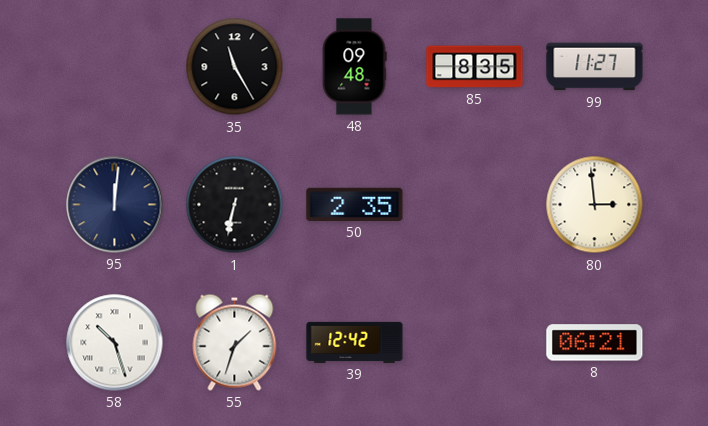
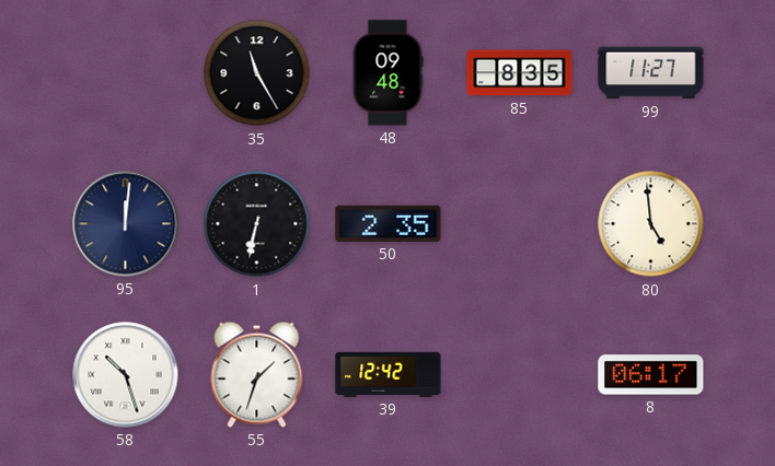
80: 2:59 -> 4:59 (651, 224)
8: 06:21 -> 06:17 (651, 375)
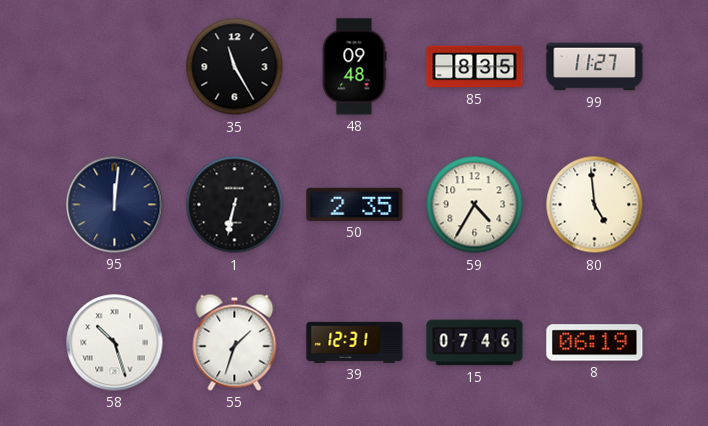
59: none -> 4:35 (475, 205)
39: 12:42 -> 12:31 (355, 342)
15: none -> 07:46 (475, 343)
8: 06:17 -> 06:19 (595, 343)
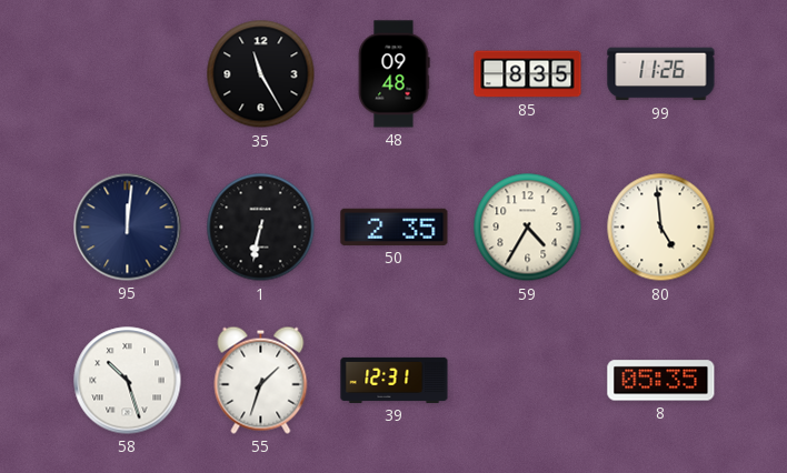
99: 11:27 -> 11:26 (661, 74)
15: 07:46 -> none (475, 343)
8: 06:19 -> 05:35 (661, 381)
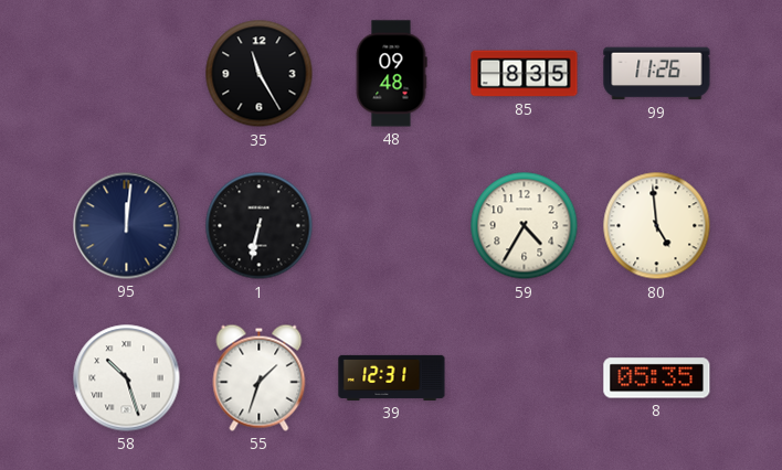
50: 2:35 -> none (395, 227)
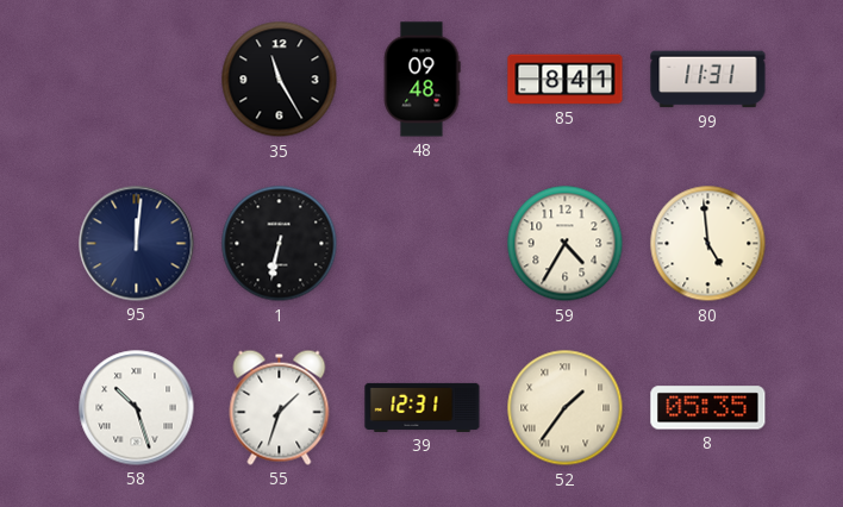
85: 8:35 -> 8:41 (566, 80)
99: 11:26 -> 11:31 (708, 80)
52: none -> 1:36 (566, 408)
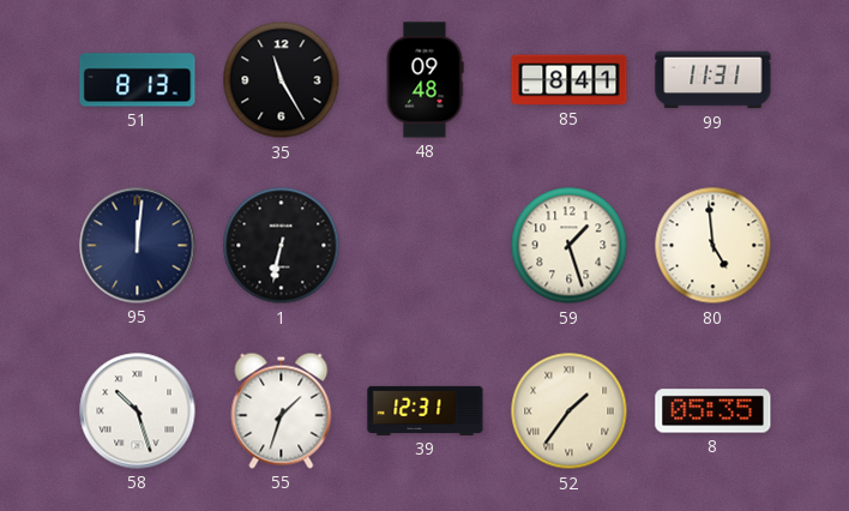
51: none -> 8:13 (138, 80)
59: 4:35 -> 1:27 (570, 246)
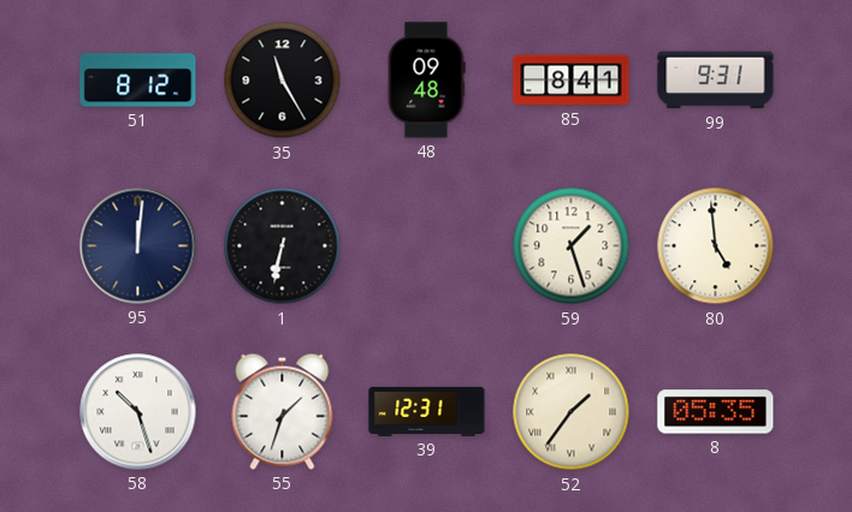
51: 8:13 -> 8:12 (138, 81)
99: 11:31 -> 9:31 (716, 81)
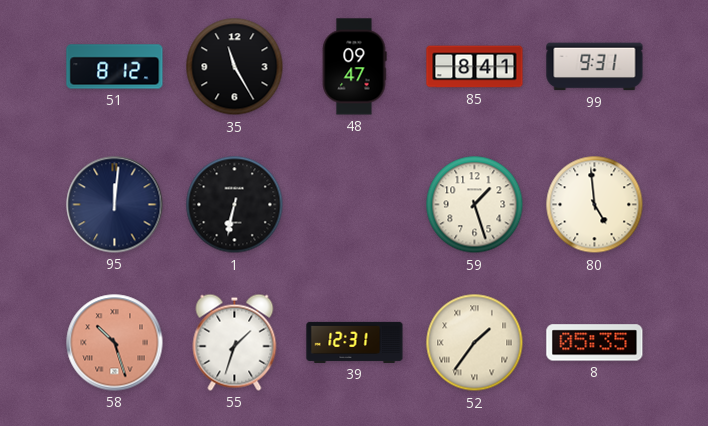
48: 09:48 -> 09:47 (354, 67)
58 dial: white -> salmon (115, 343)
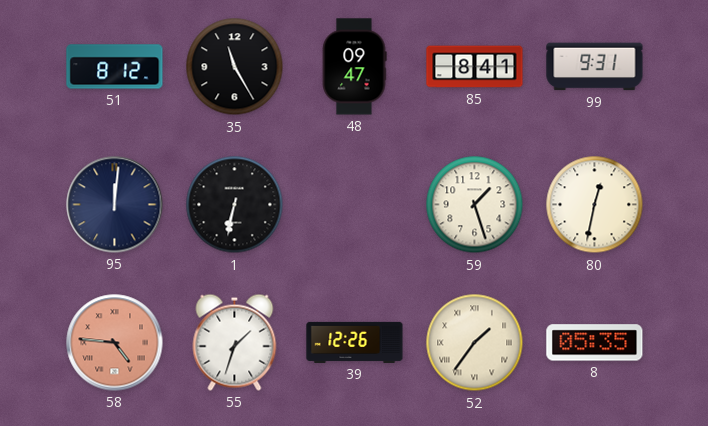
80: 4:59 -> 12:32 (595, 205)
58: 10:27 -> 4:46 (115, 343)
39: 12:31 -> 12:26 (355, 342)
